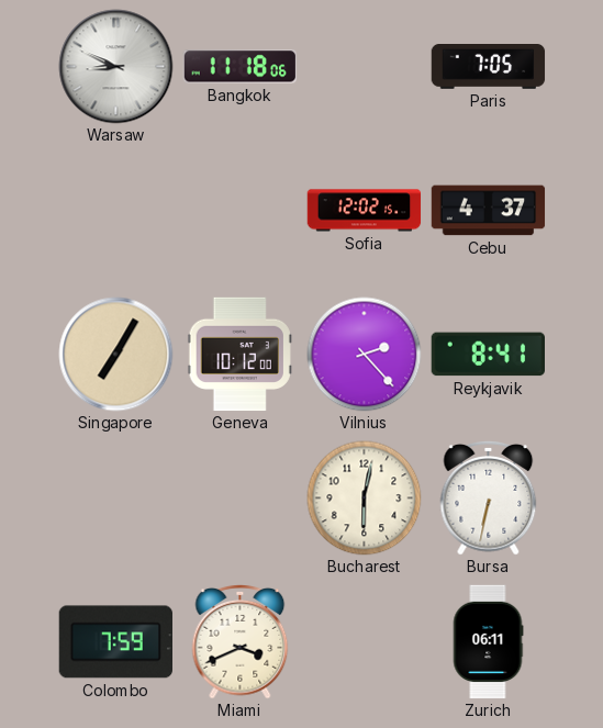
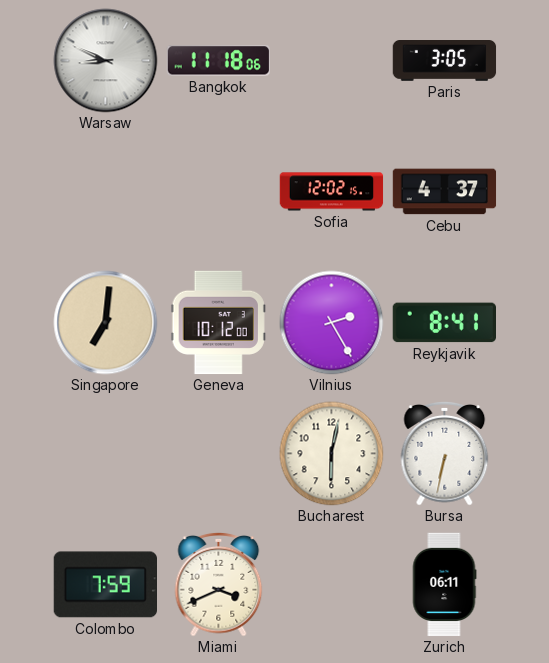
Paris: 7:05 -> 3:05 (445, 61)
Singapore: 7:05 -> 7:01 (106, 323)
Vilnius: 2:23 -> 2:25 (332, 323)
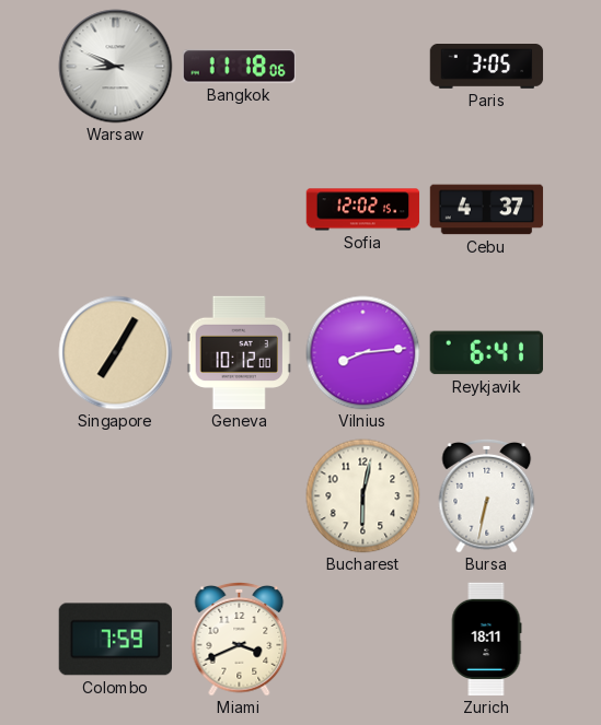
Singapore: 7:01 -> 7:05 (116, 353)
Vilnius: 2:25 -> 8:14 (363, 353)
Reykjavik: 8:41 -> 6:41 (486, 353)
Zurich: 06:11 -> 18:11 (486, 640)
